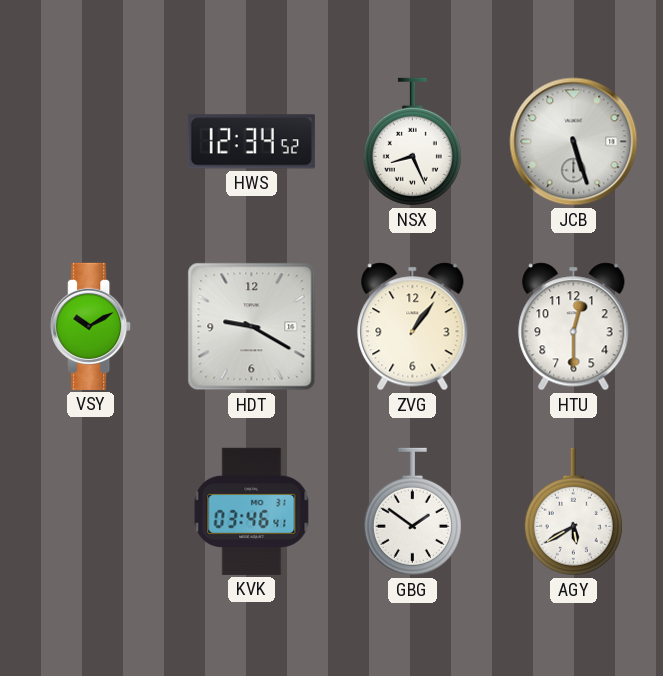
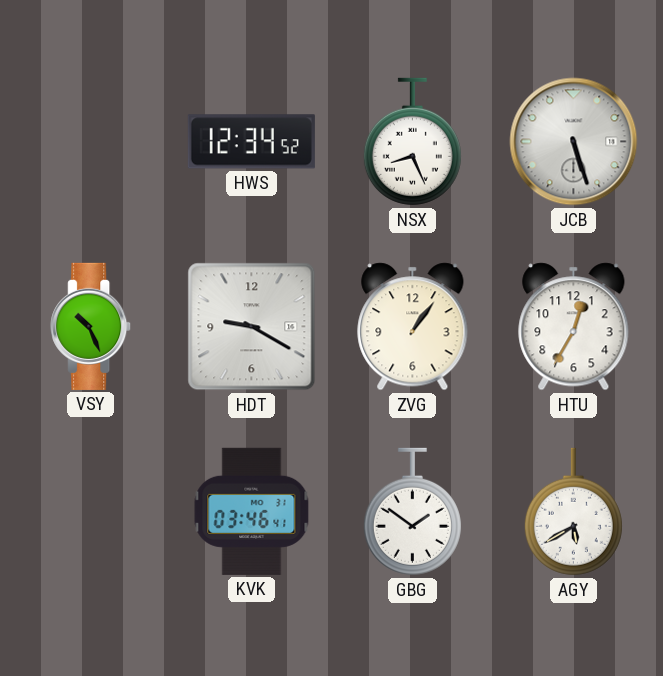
VSY: 10:10 -> 10:26 (91, 326)
HTU: 12:30 -> 12:35 (574, 327)
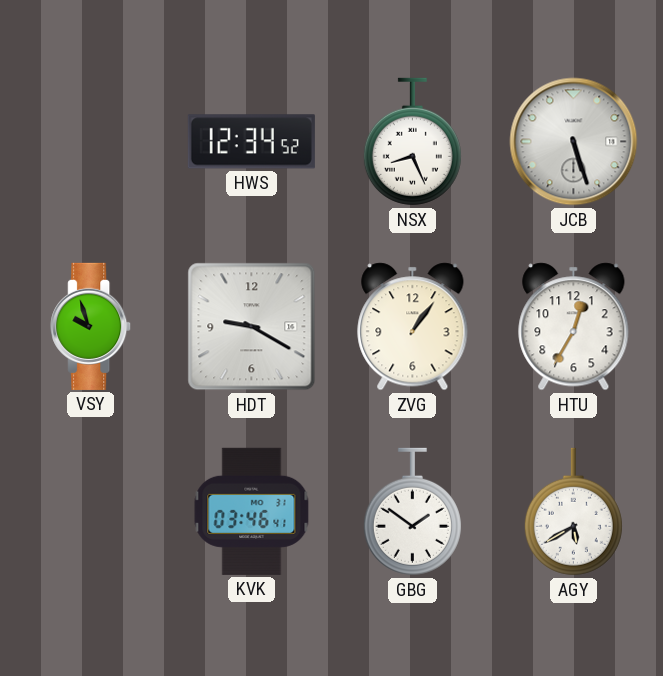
VSY: 10:26 -> 9:57 (91, 326)
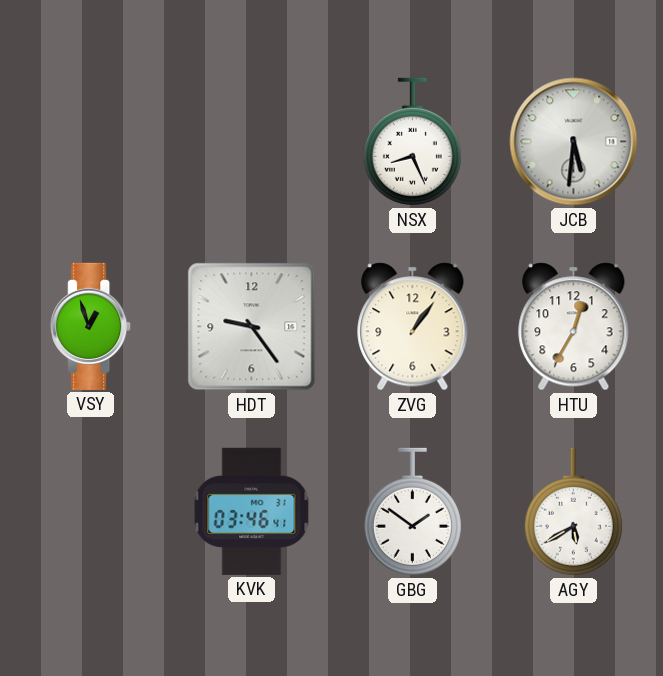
HWS: 12:34 -> none (251, 142)
JCB: 5:27 -> 5:31 (574, 142)
VSY: 9:57 -> 12:57 (91, 326)
HDT: 9:20 -> 9:24 (252, 327)
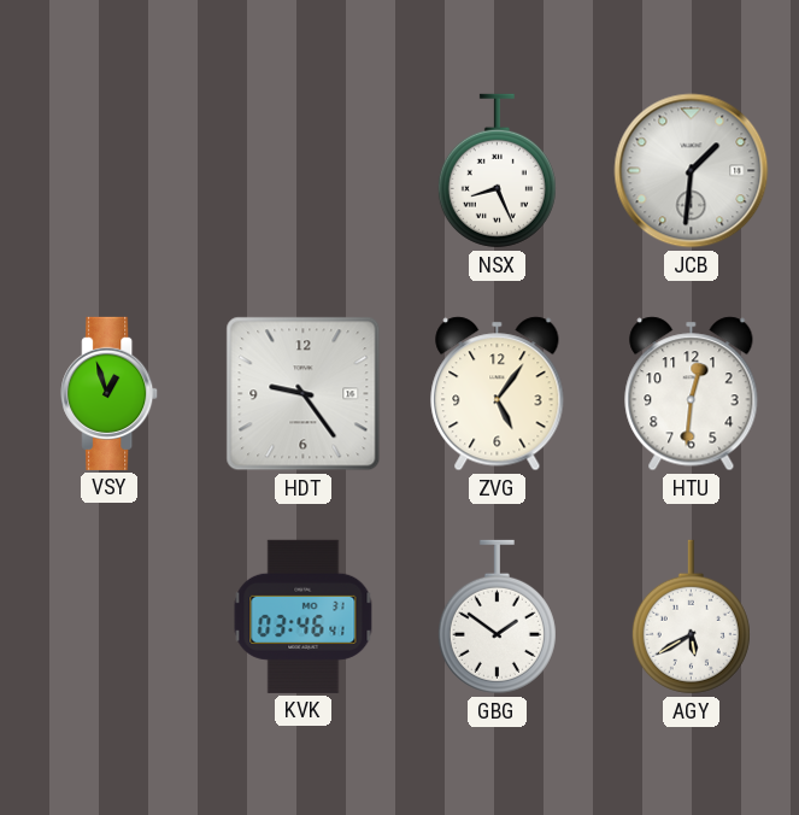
JCB: 5:31 -> 1:31 (692, 171)
ZVG: 1:06 -> 5:06 (498, 394)
HTU: 12:35 -> 12:31 (692, 394)
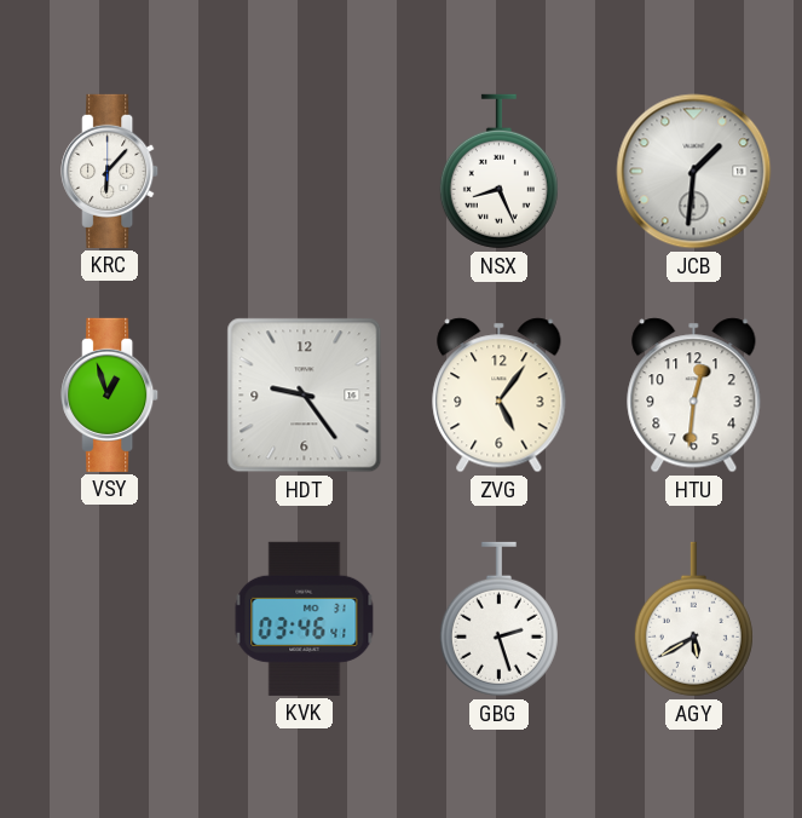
KRC: none -> 6:07 (110, 171)
GBG: 1:51 -> 2:27 (498, 620)
